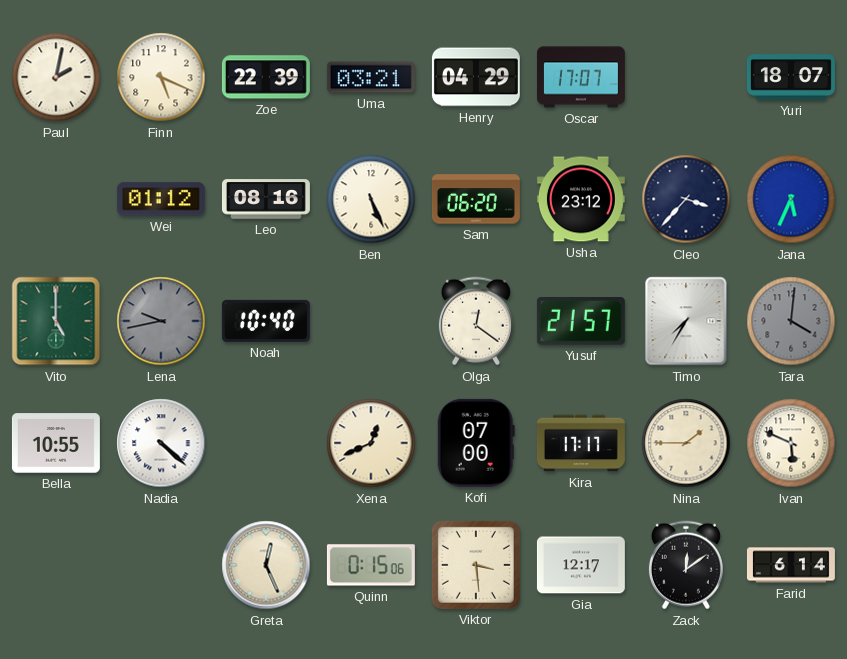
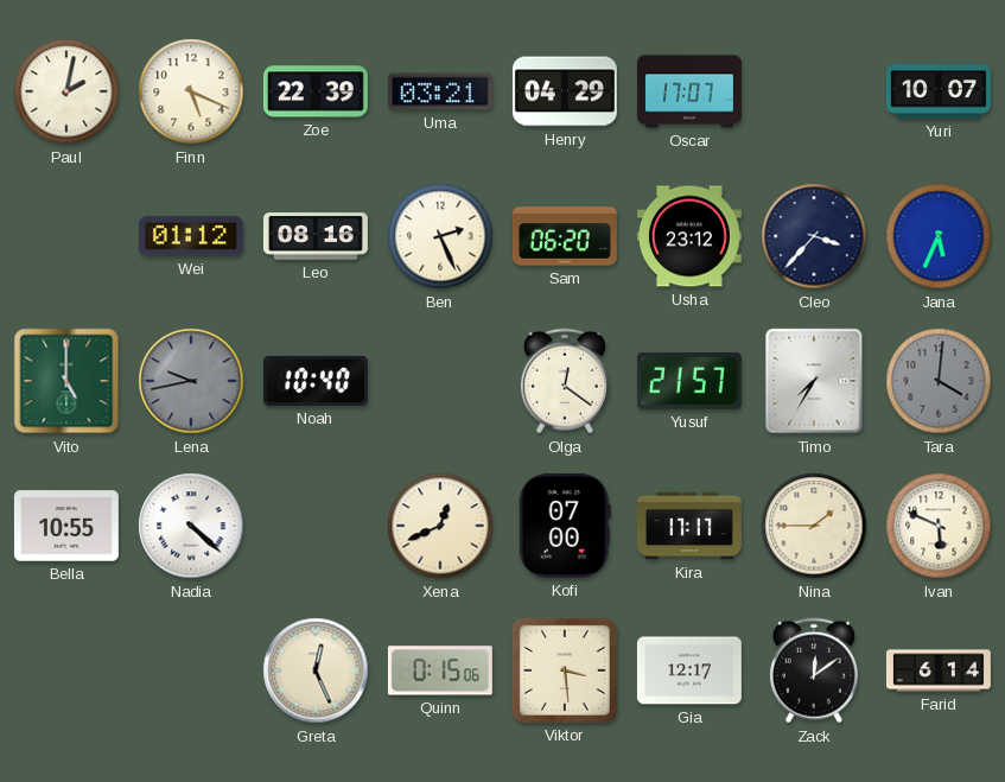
Yuri: 18:07 -> 10:07 (939, 91)
Ben: 5:26 -> 2:26 (440, 236)
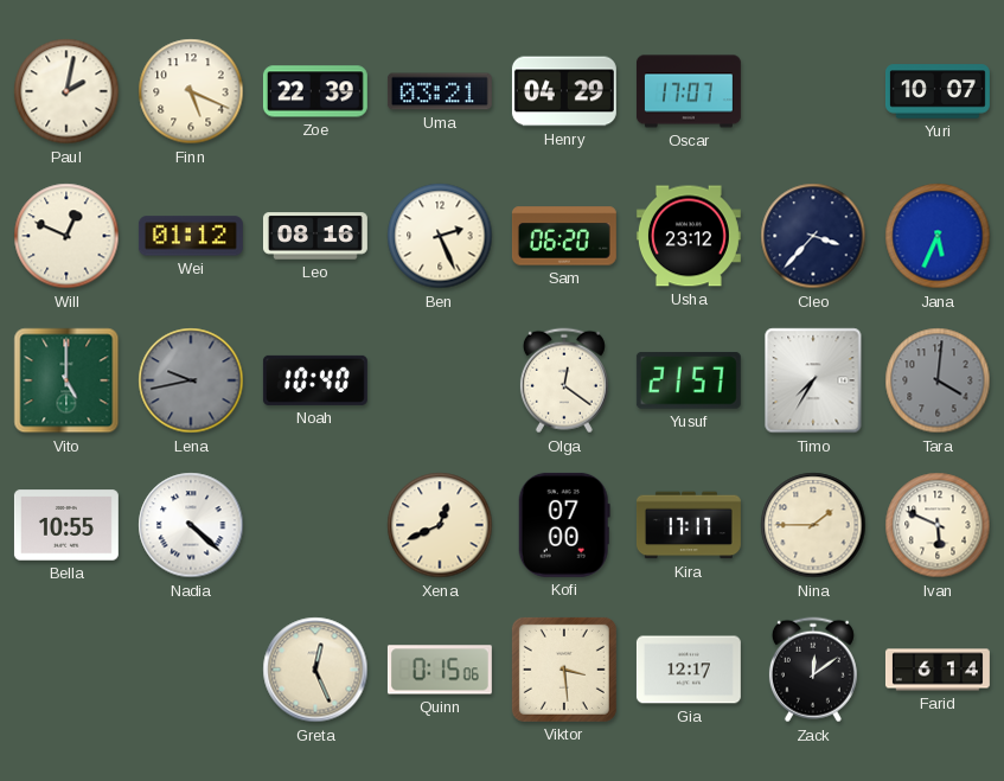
Will: none -> 12:49 (66, 236)
